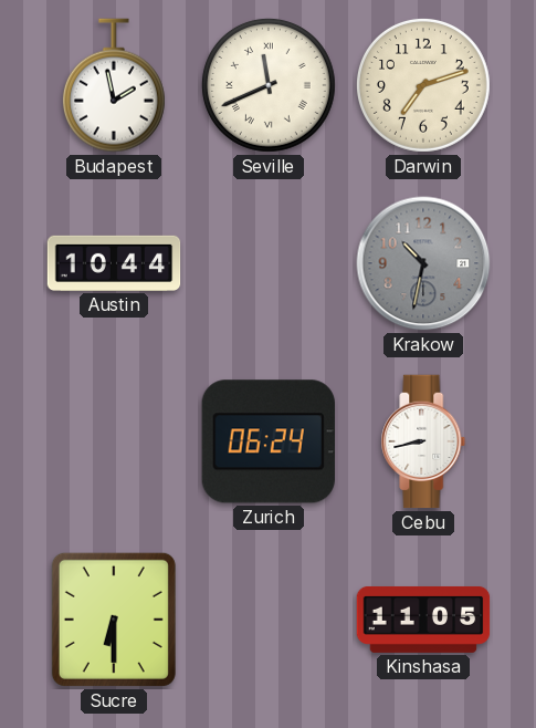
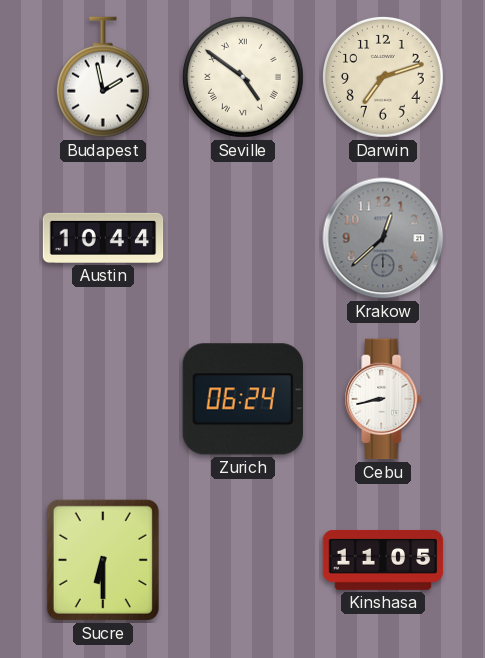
Seville: 11:41 -> 4:51 (243, 77)
Krakow: 10:32 -> 12:38 (383, 238)
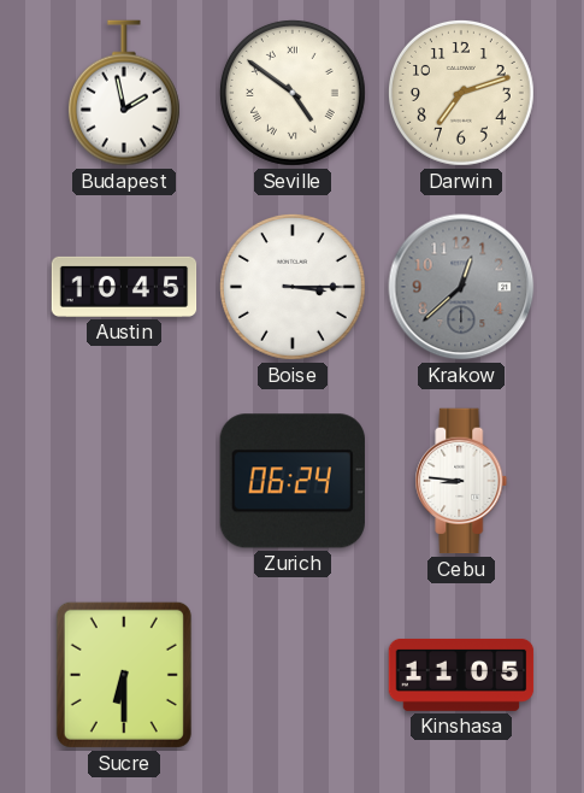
Austin: 10:44 -> 10:45 (124, 287)
Boise: none -> 3:15 (293, 287)
Cebu: 8:43 -> 8:46 (461, 481)
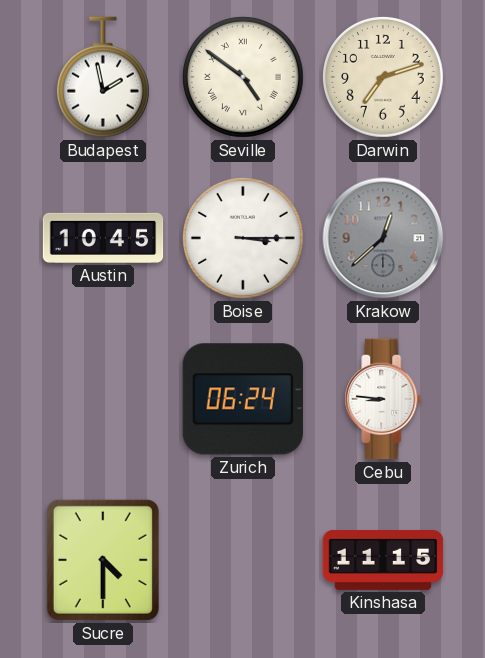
Sucre: 6:30 -> 4:30 (103, 560)
Kinshasa: 11:05 -> 11:15 (383, 560)
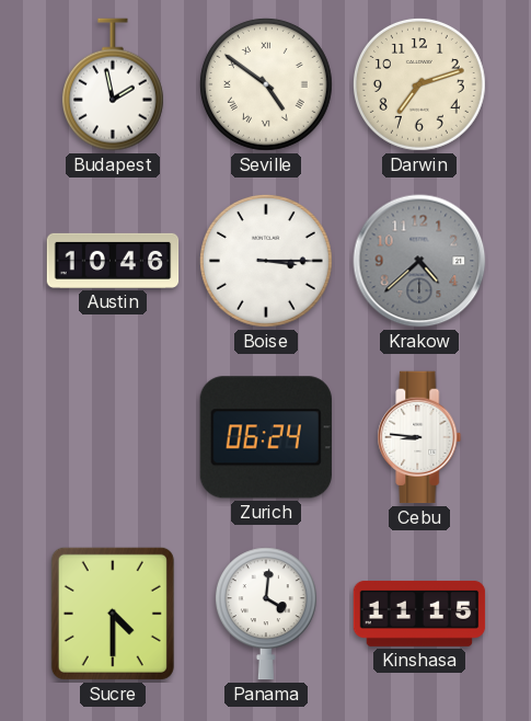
Austin: 10:45 -> 10:46 (113, 261)
Krakow: 12:38 -> 4:38 (419, 261)
Panama: none -> 4:01 (266, 614)
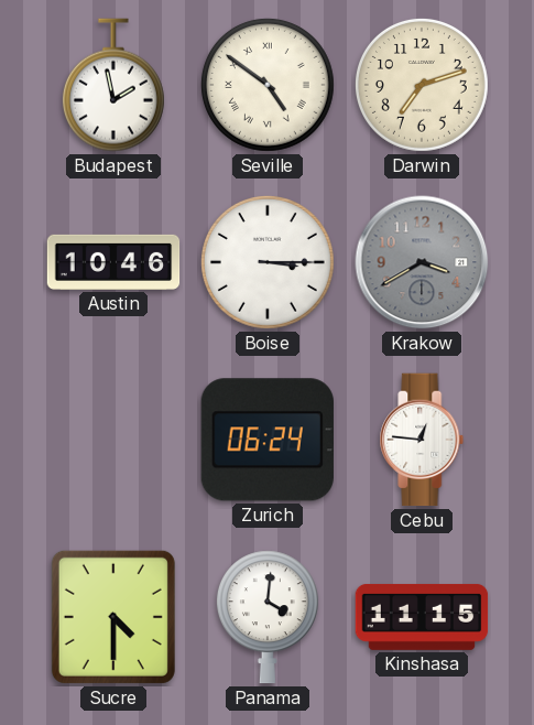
Krakow: 4:38 -> 3:40 (422, 262)
Cebu: 8:46 -> 12:46 (422, 440)
